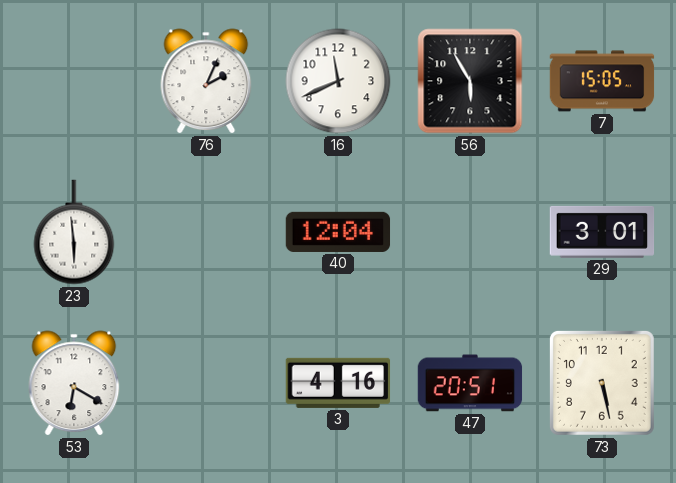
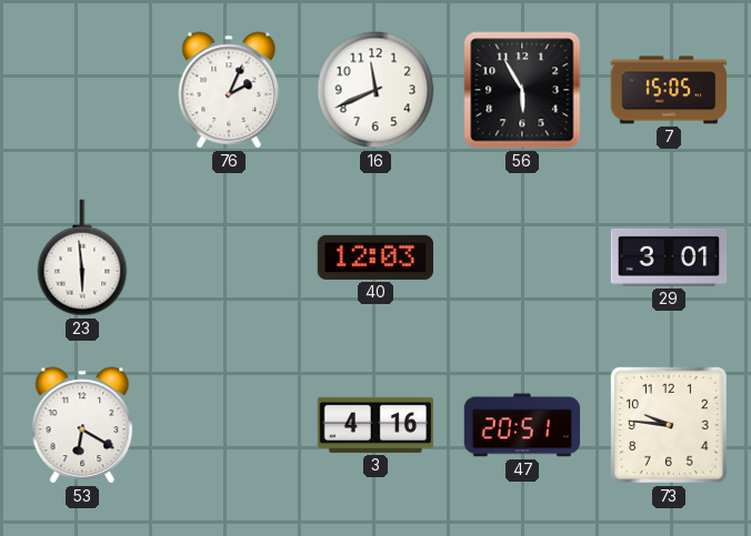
40: 12:04 -> 12:03 (375, 257)
73: 5:28 -> 9:46 (669, 425)
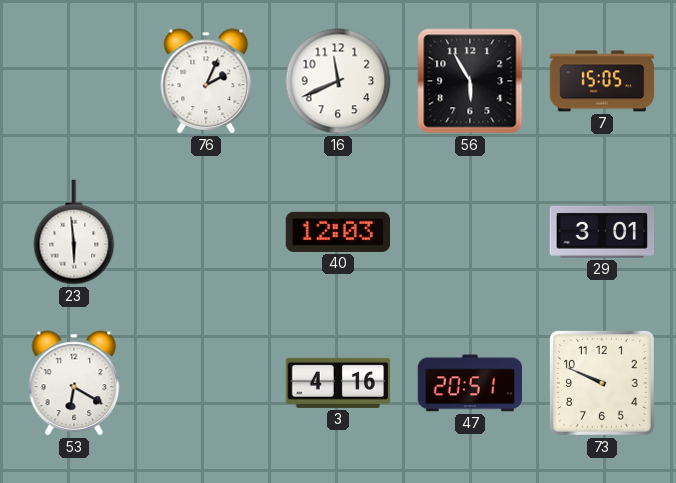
73: 9:46 -> 9:49 (602, 383)
